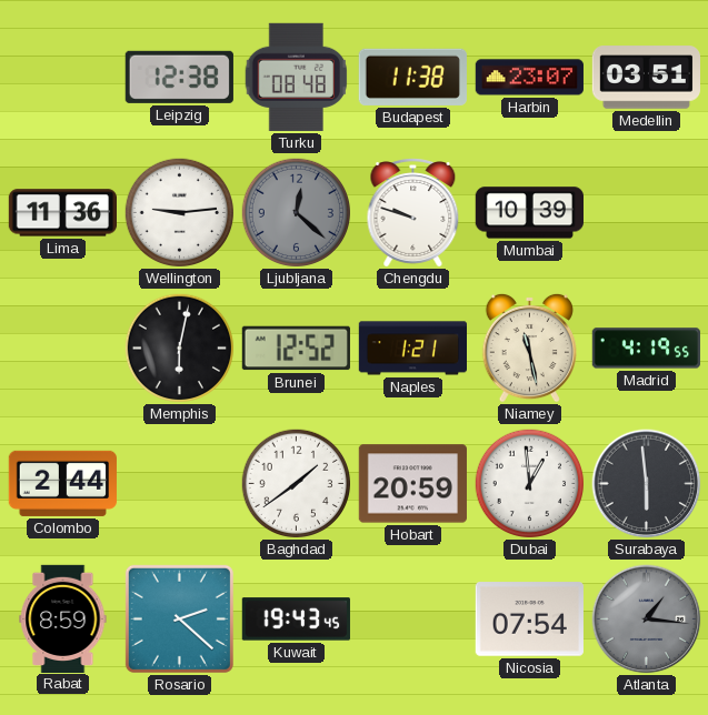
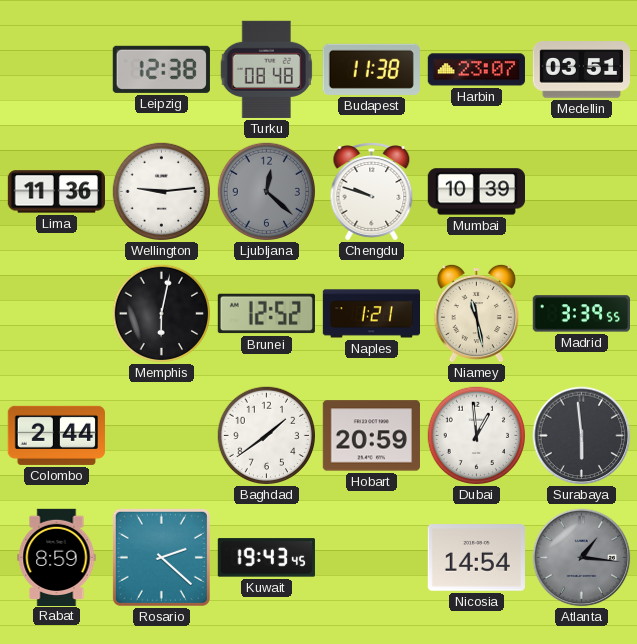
Madrid: 4:19 -> 3:39 (581, 314)
Nicosia: 07:54 -> 14:54 (476, 558)
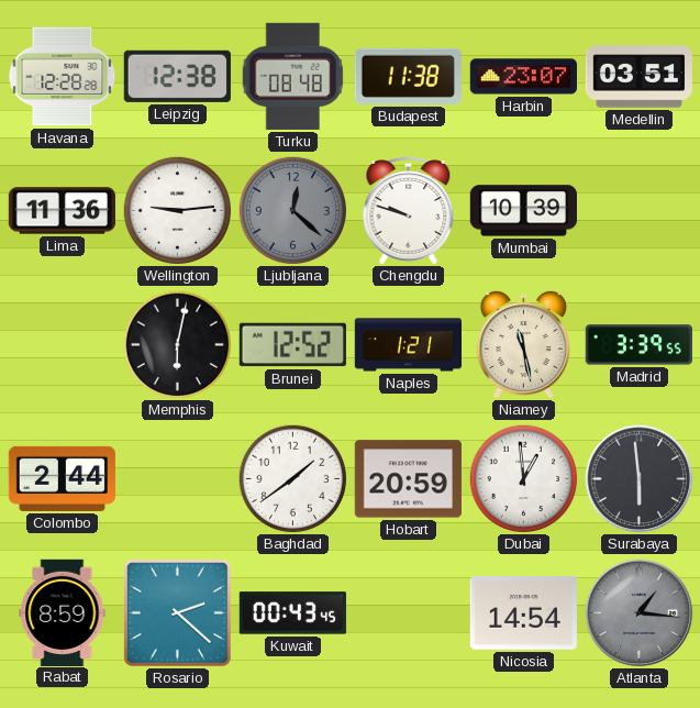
Havana: none -> 12:28 (63, 77)
Kuwait: 19:43 -> 00:43 (292, 613)
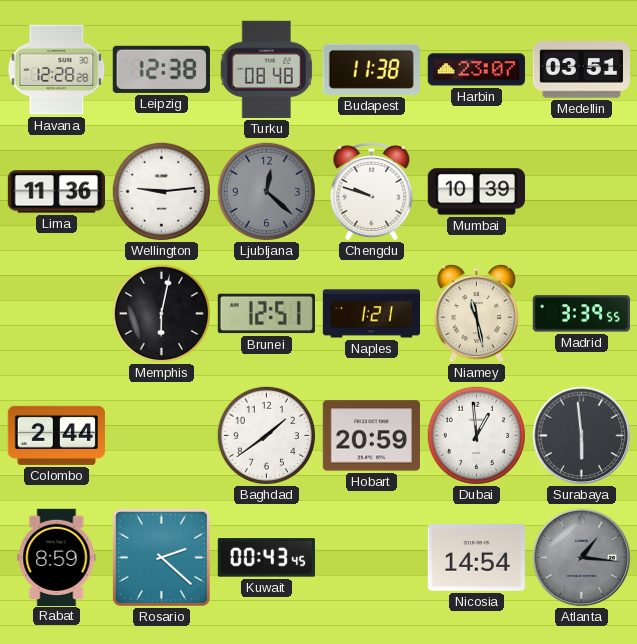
Brunei: 12:52 -> 12:51 (266, 314)
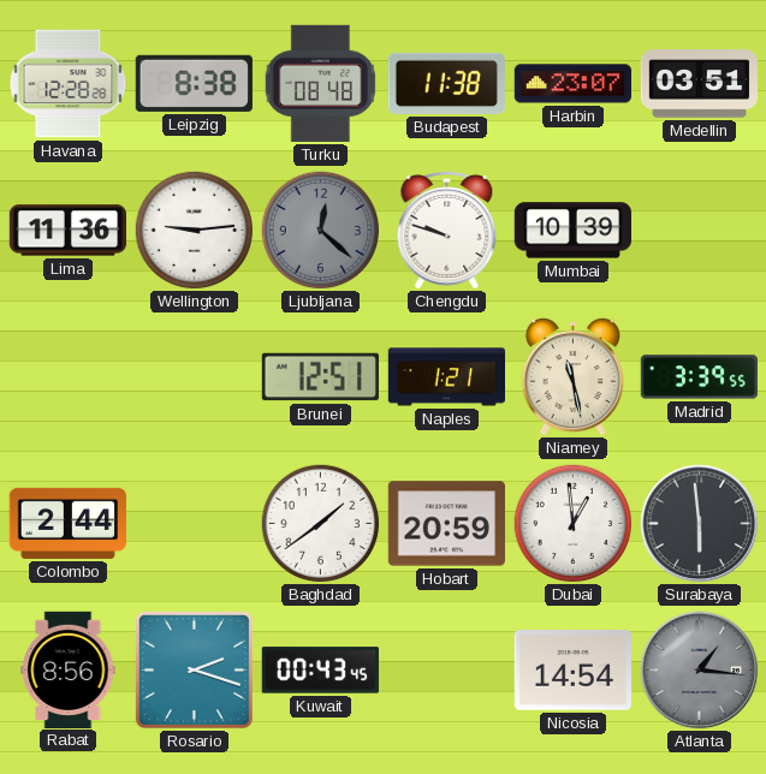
Leipzig: 12:38 -> 8:38 (194, 83)
Memphis: 6:02 -> none (162, 314)
Rabat: 8:59 -> 8:56 (69, 669)
Rosario: 2:22 -> 2:18 (194, 669)
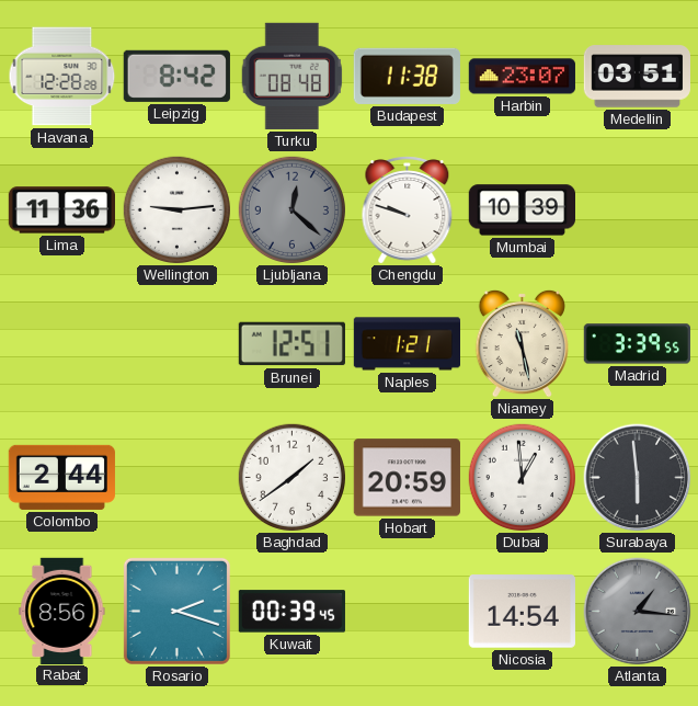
Leipzig: 8:38 -> 8:42 (176, 76)
Kuwait: 00:43 -> 00:39 (291, 612)
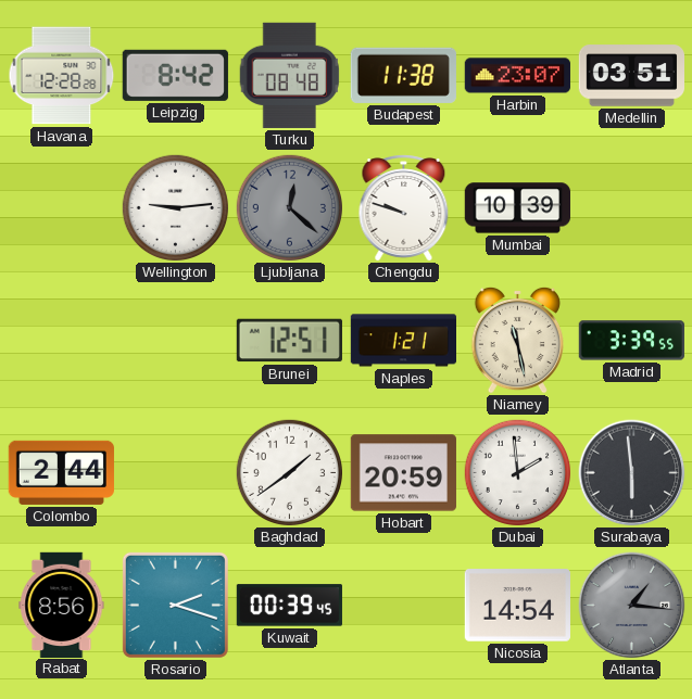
Lima: 11:36 -> none (61, 210)
Dubai: 12:59 -> 1:59 (518, 473)
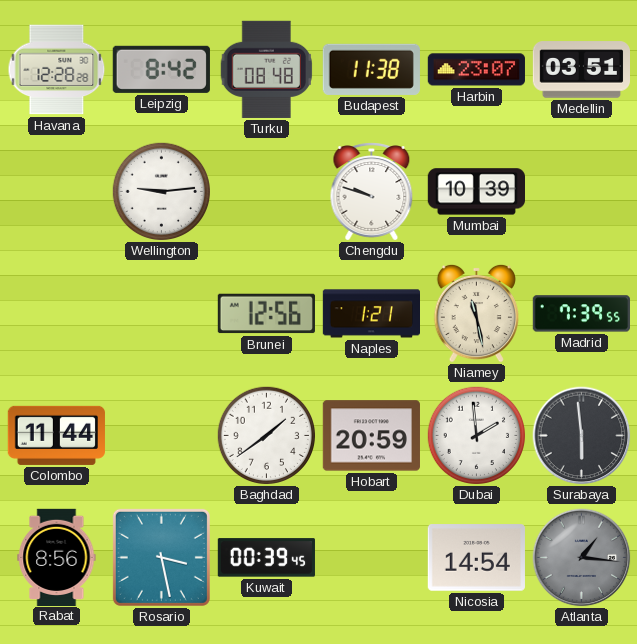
Ljubljana: 12:22 -> none (290, 208)
Brunei: 12:51 -> 12:56 (266, 314)
Madrid: 3:39 -> 7:39 (581, 314)
Colombo: 2:44 -> 11:44 (56, 435)
Rosario: 2:18 -> 3:28 (161, 557)
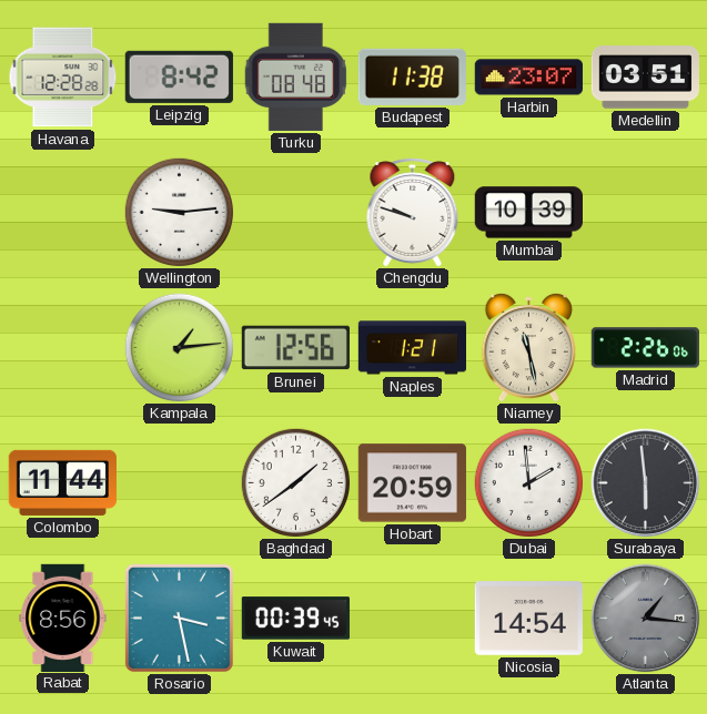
Kampala: none -> 1:14 (180, 348)
Madrid: 7:39 -> 2:26 (645, 348)
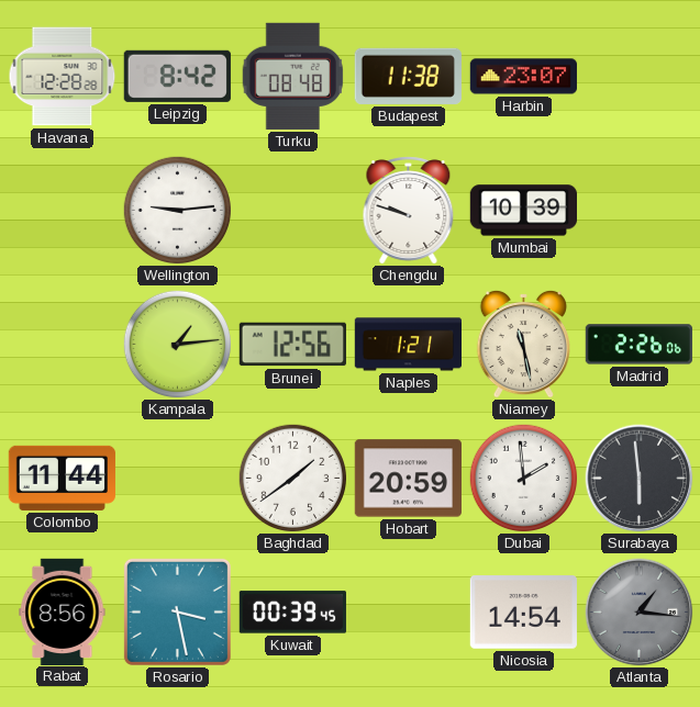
Medellin: 03:51 -> none (645, 78)
